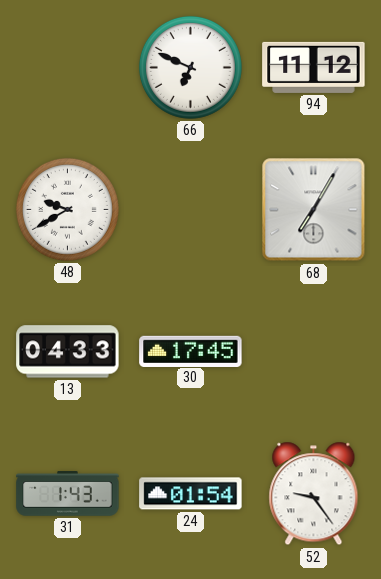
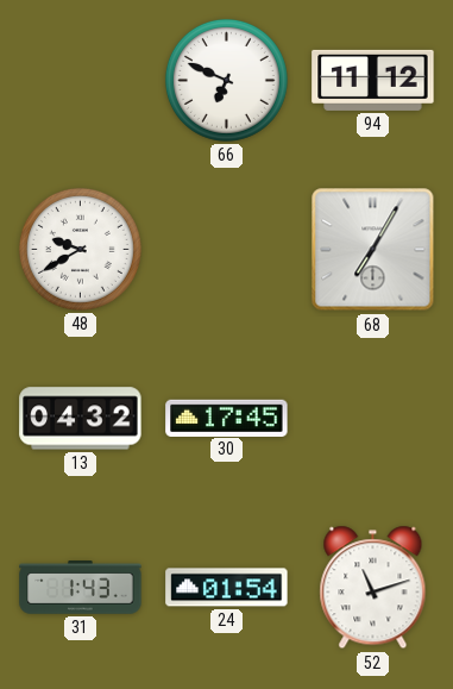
13: 04:33 -> 04:32 (81, 419)
52: 9:24 -> 11:12 (373, 588)
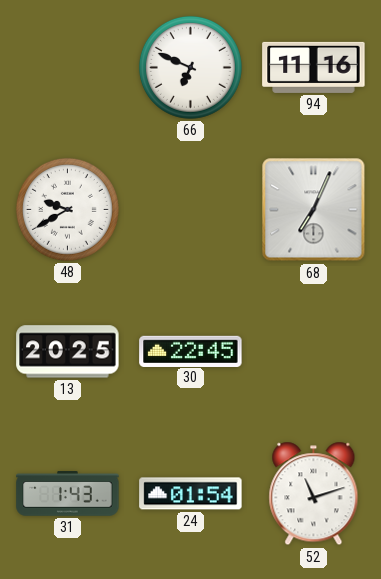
94: 11:12 -> 11:16 (314, 67)
68: 7:05 -> 7:04 (314, 210)
13: 04:32 -> 20:25 (68, 352)
30: 17:45 -> 22:45 (191, 351)
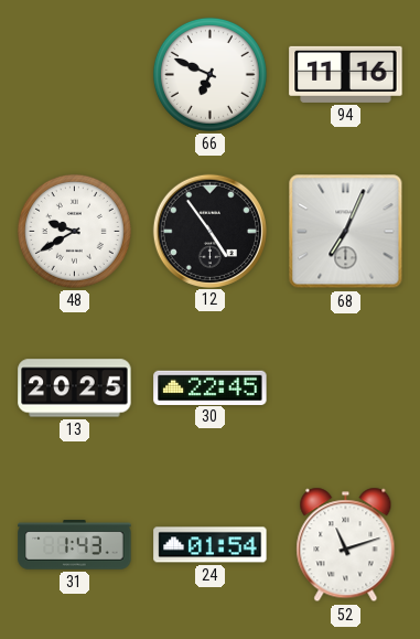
12: none -> 4:54 (209, 231)
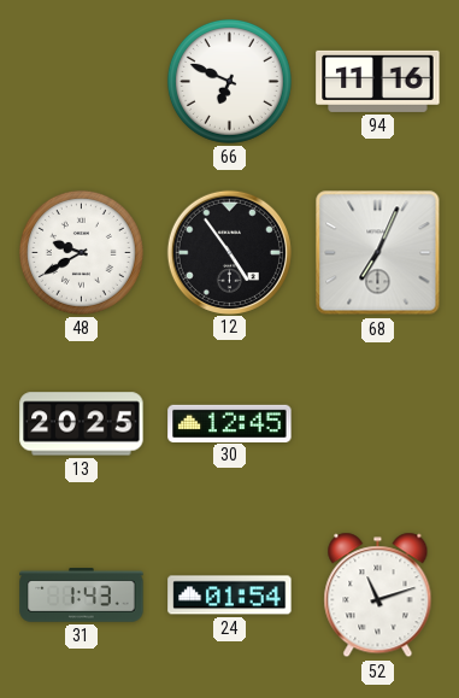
30: 22:45 -> 12:45 (230, 423)
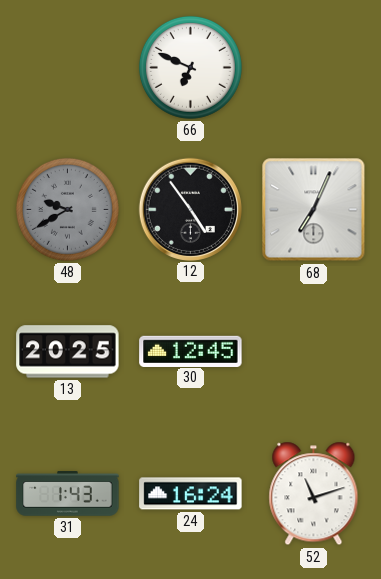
94: 11:16 -> none (378, 81)
48 dial: white -> grey (67, 209)
24: 01:54 -> 16:24 (191, 494)
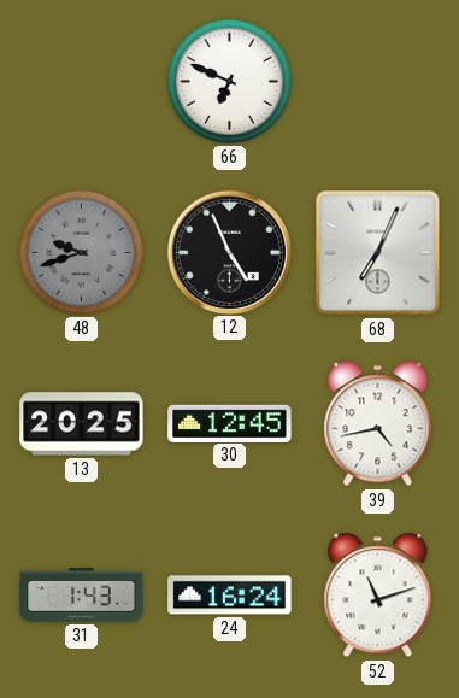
48: 9:40 -> 9:42 (81, 252)
12: 4:54 -> 4:56 (229, 252)
39: none -> 4:43 (378, 424)
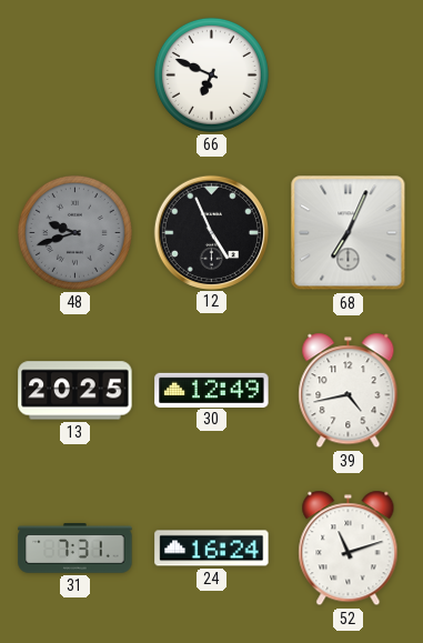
30: 12:45 -> 12:49 (212, 390)
31: 1:43 -> 7:31 (75, 549)
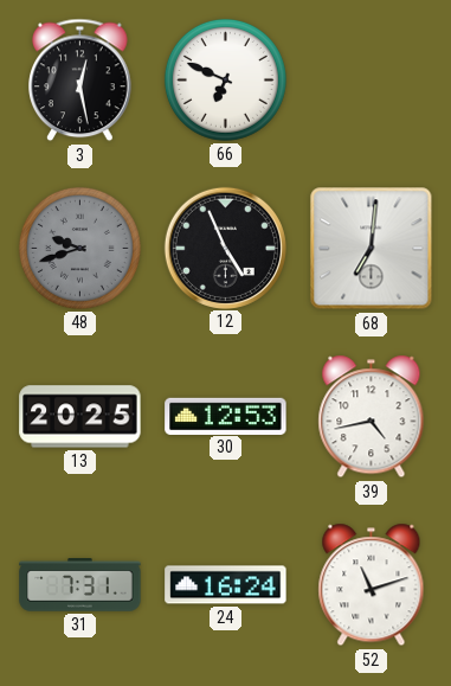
3: none -> 12:28 (80, 81)
68: 7:04 -> 7:01 (372, 249)
30: 12:49 -> 12:53 (226, 416)
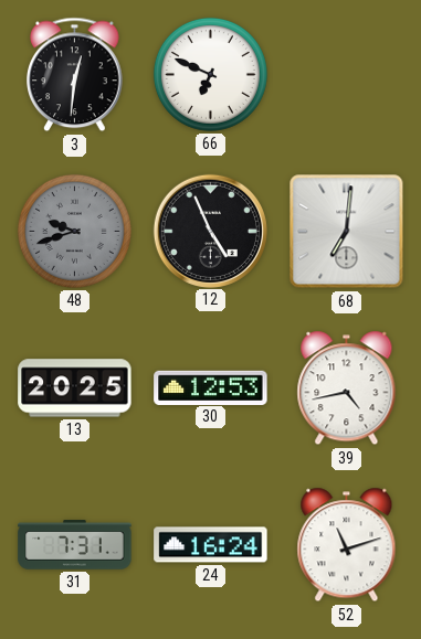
3: 12:28 -> 12:31 (75, 75)
